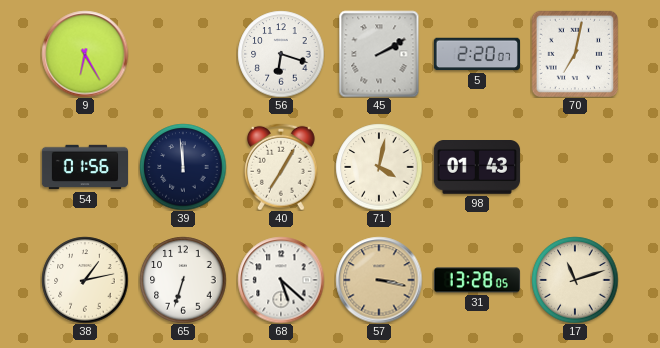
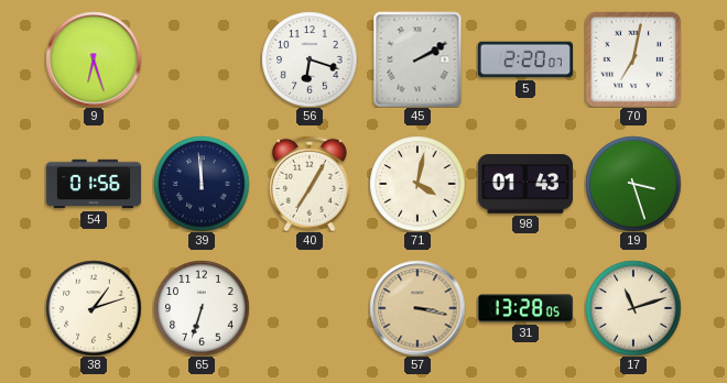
9: 6:25 -> 6:27 (94, 59)
19: none -> 3:27 (633, 184)
38: 1:13 -> 1:12 (94, 308)
68: 5:22 -> none (281, 280)
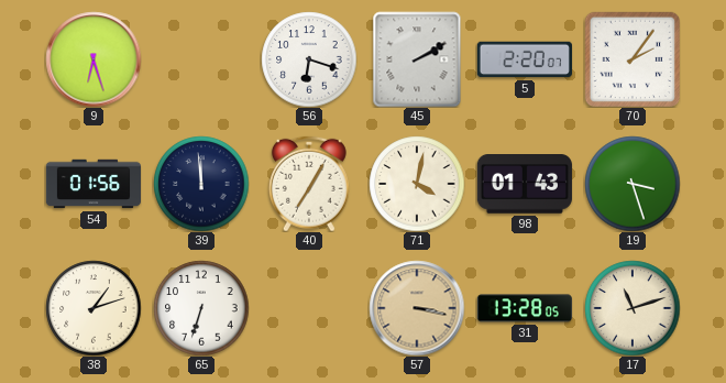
70: 7:02 -> 2:06 (631, 58)
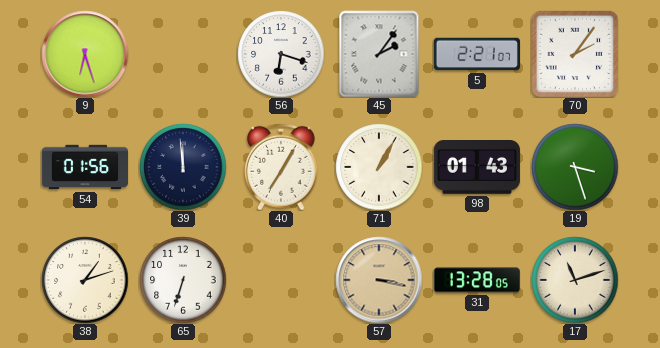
45: 2:10 -> 2:06 (379, 54)
5: 2:20 -> 2:21 (476, 54)
71: 4:02 -> 1:05 (379, 167)
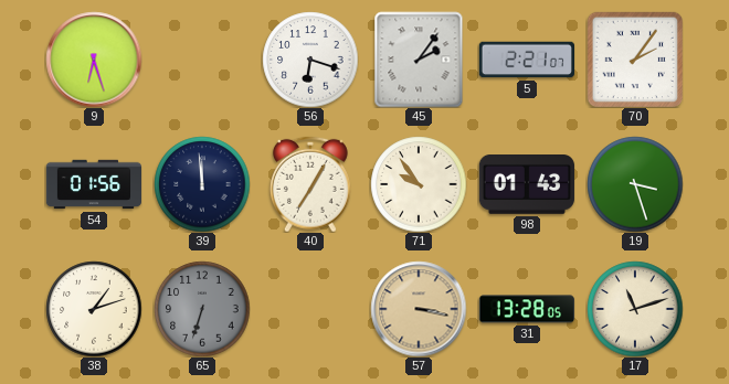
71: 1:05 -> 9:54 (419, 184)
65 dial: white -> grey (202, 309)
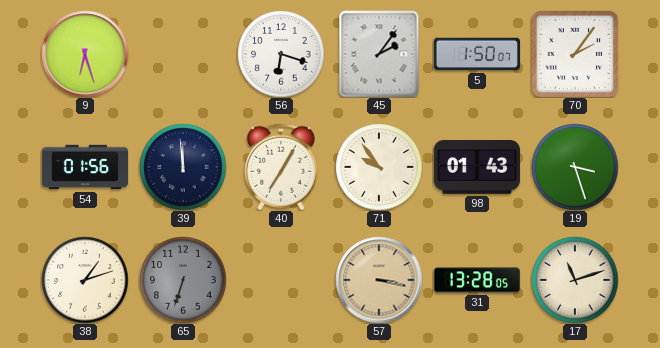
5: 2:21 -> 1:50 (476, 54)
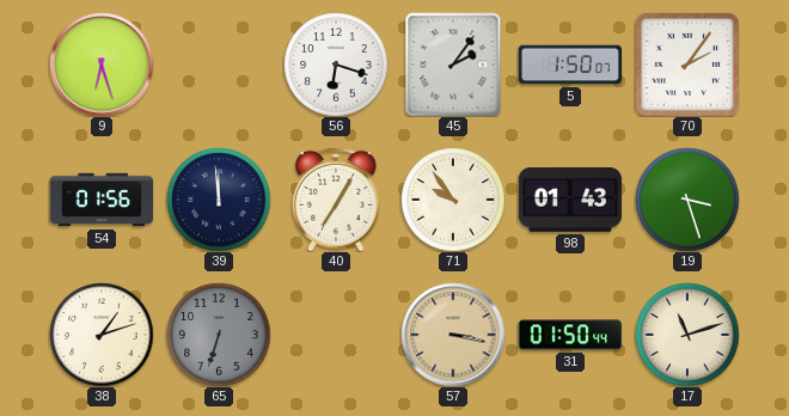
31: 13:28 -> 01:50 (570, 335)
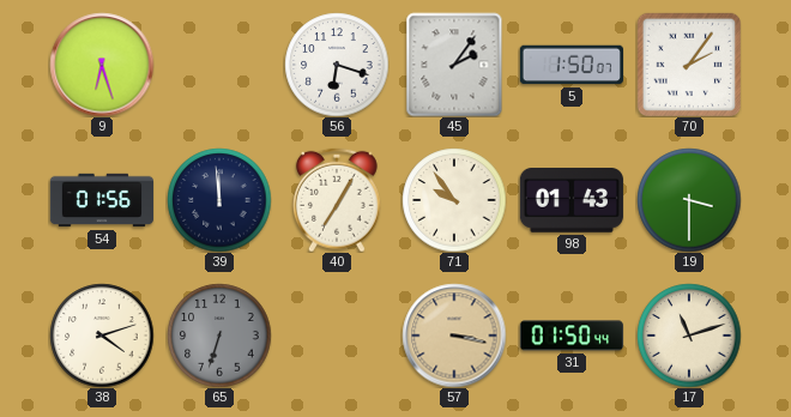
19: 3:27 -> 3:30 (689, 200)
38: 1:12 -> 4:12 (102, 336)
